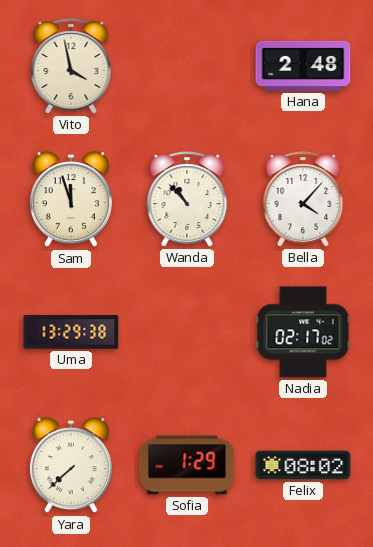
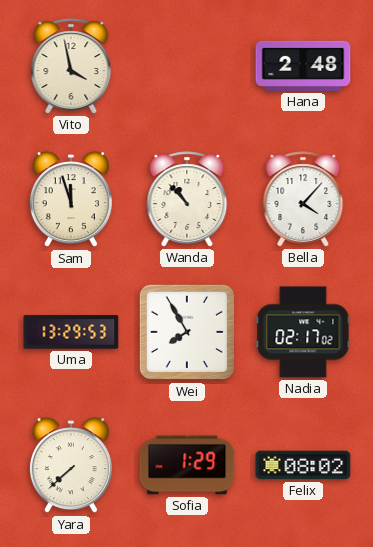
Uma: 13:29:38 -> 13:29:53 (71, 332)
Wei: none -> 7:55 (187, 332)
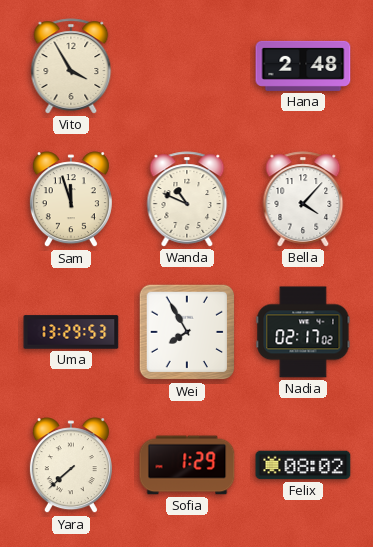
Vito: 3:58 -> 3:55 (71, 66)
Wanda: 10:53 -> 10:49 (187, 199)
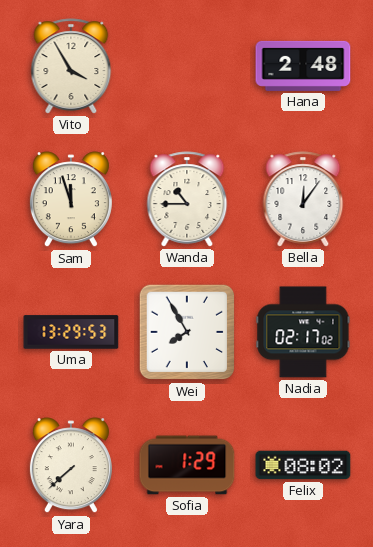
Wanda: 10:49 -> 10:45 (187, 199)
Bella: 4:07 -> 12:06 (303, 199)
